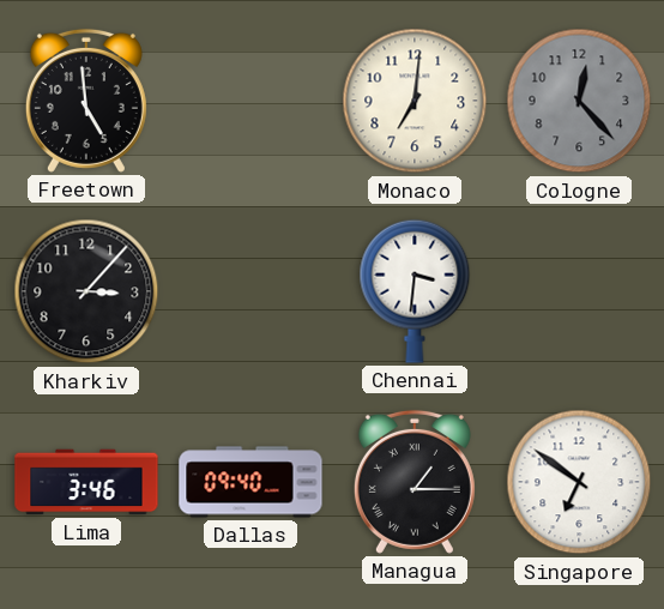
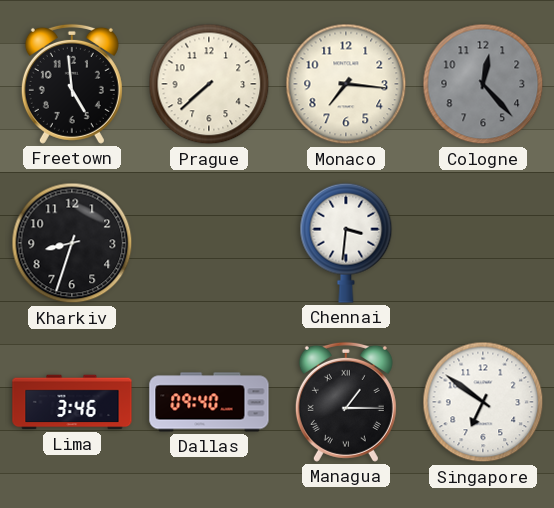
Prague: none -> 7:38 (209, 84)
Monaco: 7:01 -> 7:16 (346, 84)
Kharkiv: 3:07 -> 8:33 (72, 243)
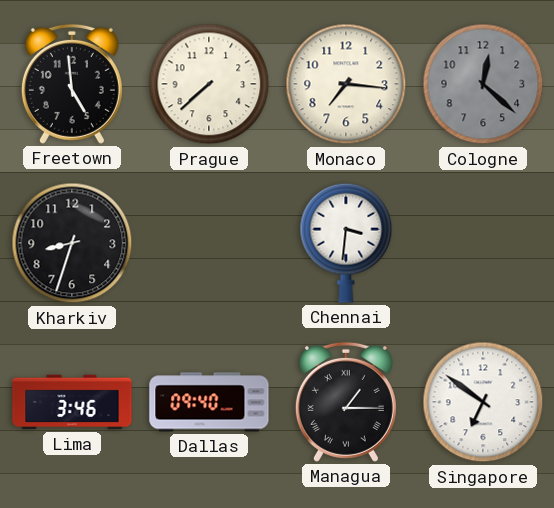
Cologne: 12:23 -> 12:22 (483, 84)
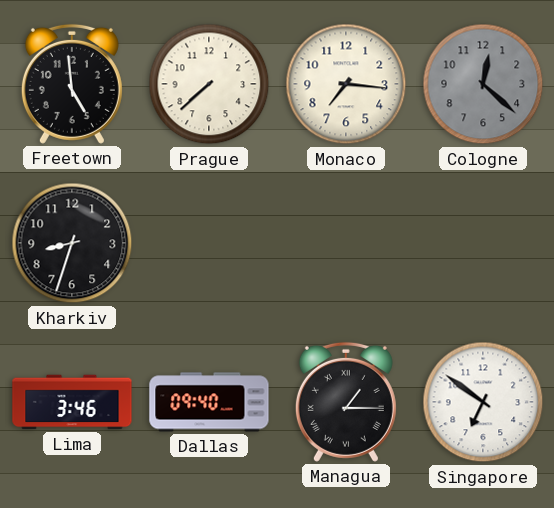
Chennai: 3:31 -> none (346, 243)
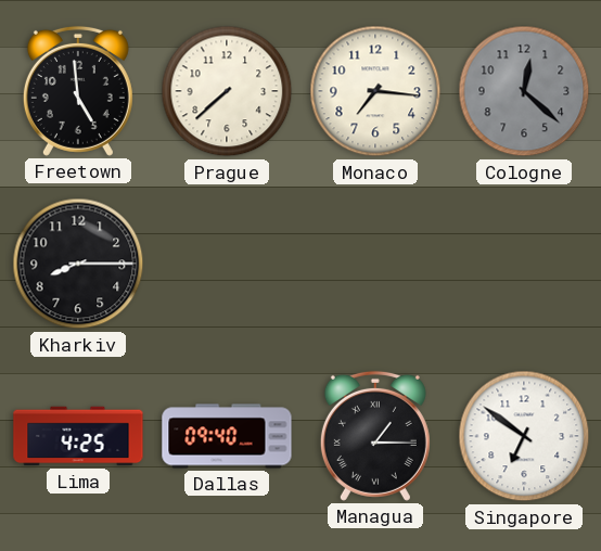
Kharkiv: 8:33 -> 8:15 (78, 264)
Lima: 3:46 -> 4:25 (78, 436)
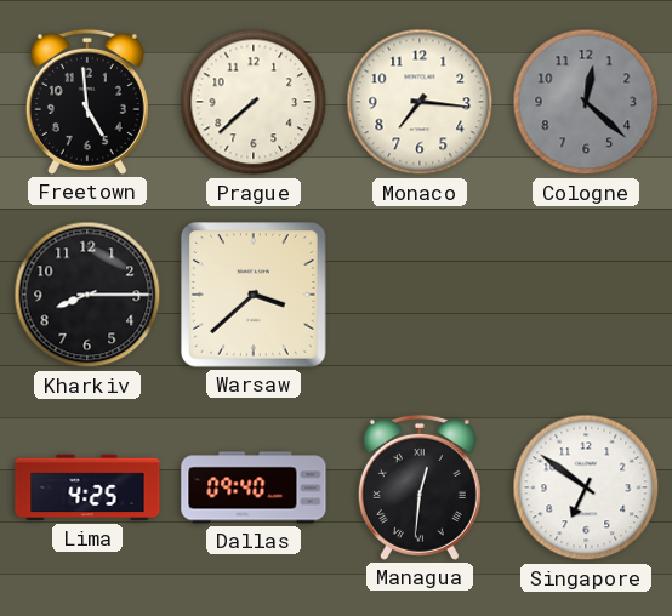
Warsaw: none -> 3:38 (255, 296)
Managua: 1:15 -> 12:31 (420, 487)
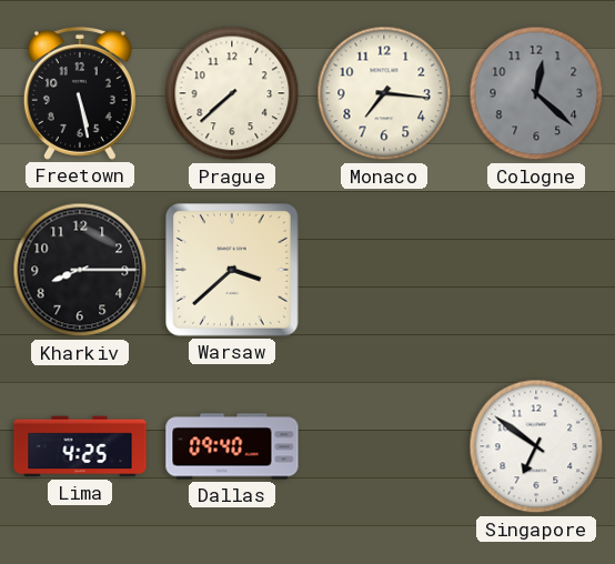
Freetown: 4:59 -> 5:28 (80, 93)
Managua: 12:31 -> none (420, 487)
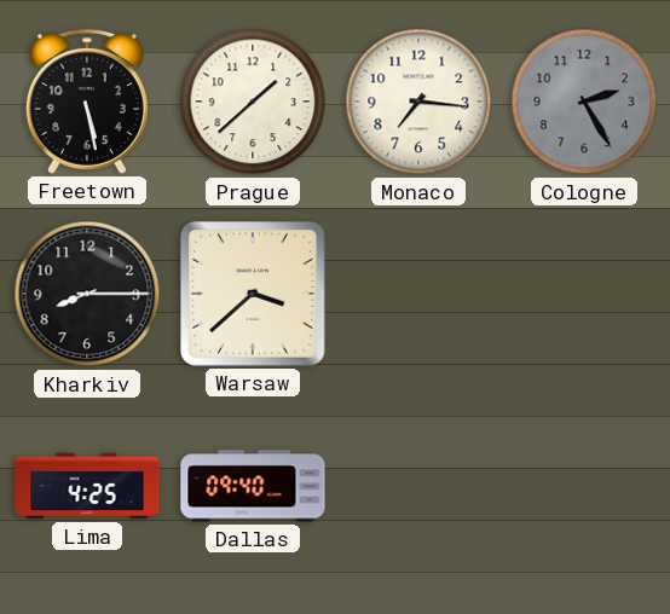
Prague: 7:38 -> 1:38 (253, 102)
Cologne: 12:22 -> 2:25 (584, 102)
Singapore: 6:51 -> none (536, 446)
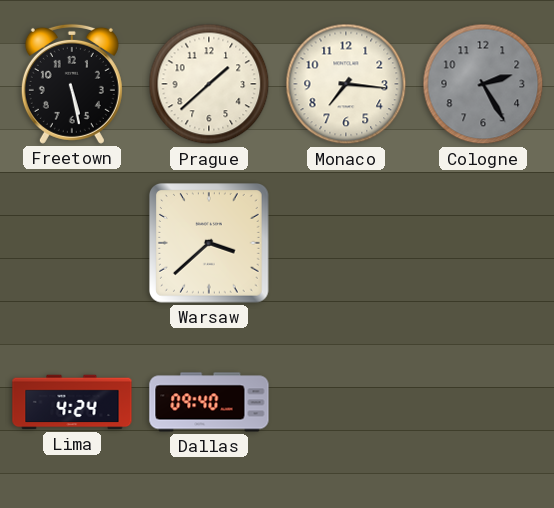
Kharkiv: 8:15 -> none (87, 294)
Lima: 4:25 -> 4:24 (72, 402)
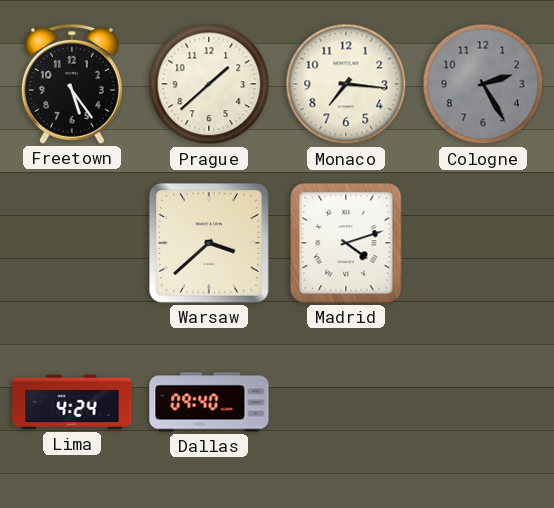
Freetown: 5:28 -> 5:24 (72, 84)
Madrid: none -> 4:12 (346, 243)
